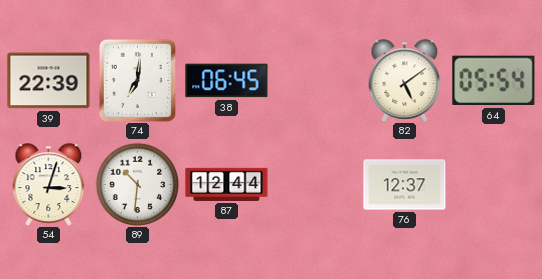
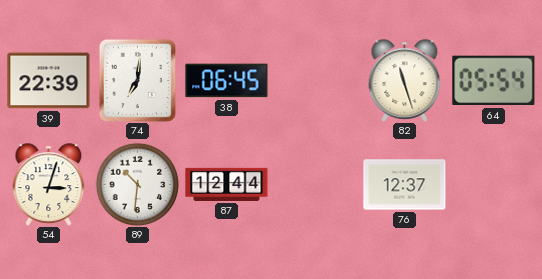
82: 5:09 -> 11:27 (405, 81)
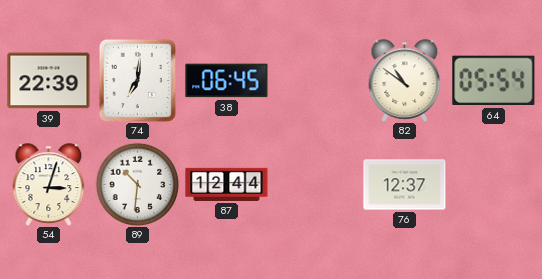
82: 11:27 -> 10:51 (405, 81)
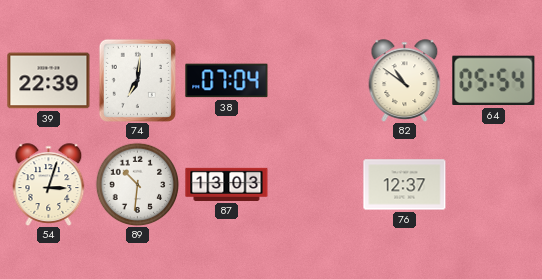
38: 06:45 -> 07:04 (227, 81)
87: 12:44 -> 13:03 (227, 184)
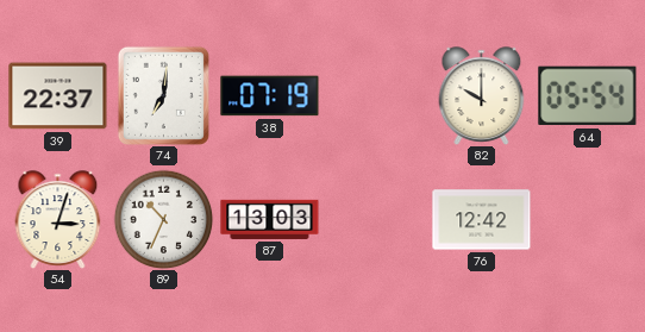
39: 22:39 -> 22:37 (58, 96)
38: 07:04 -> 07:19 (270, 96)
82: 10:51 -> 10:00 (482, 96)
89: 10:31 -> 10:34 (163, 219)
76: 12:37 -> 12:42 (482, 220)
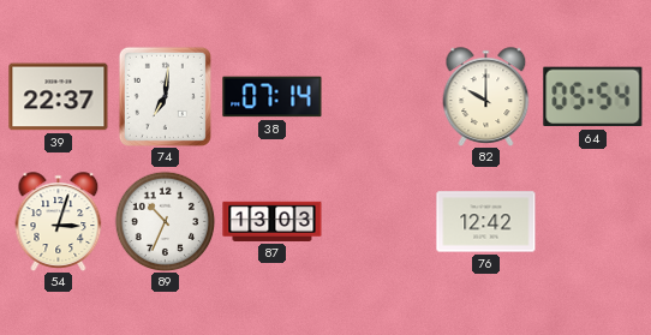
38: 07:19 -> 07:14 (273, 97)
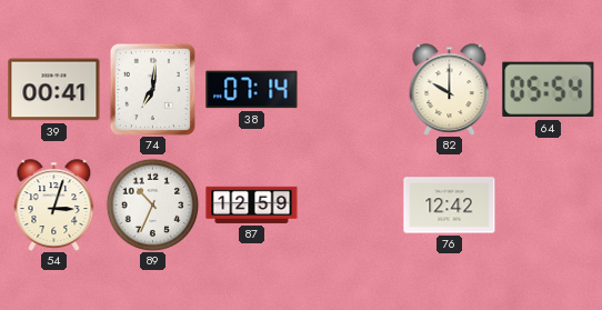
39: 22:37 -> 00:41 (54, 90)
87: 13:03 -> 12:59 (252, 204)
